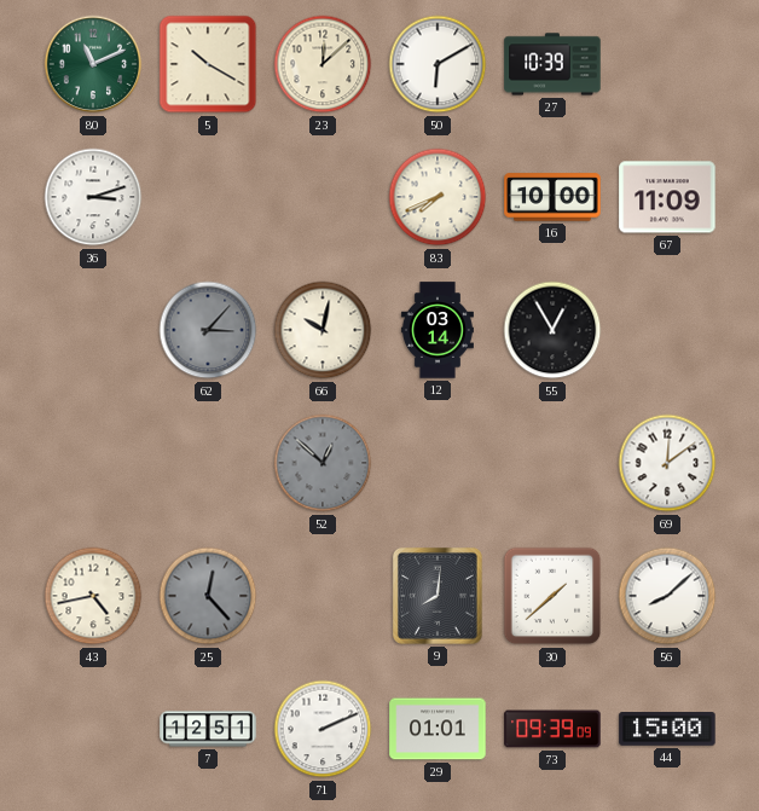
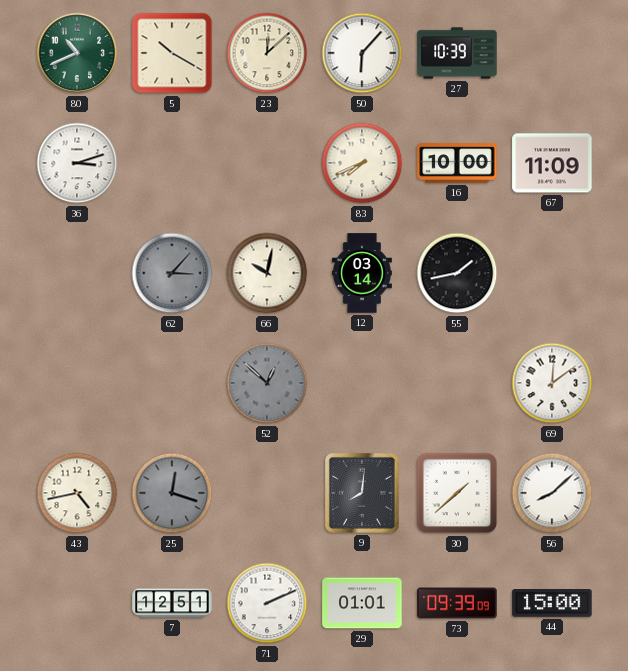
80: 11:11 -> 10:41 (77, 53)
50: 6:10 -> 6:07 (362, 53)
55: 12:55 -> 1:43 (457, 273)
25: 12:23 -> 12:18 (172, 493)
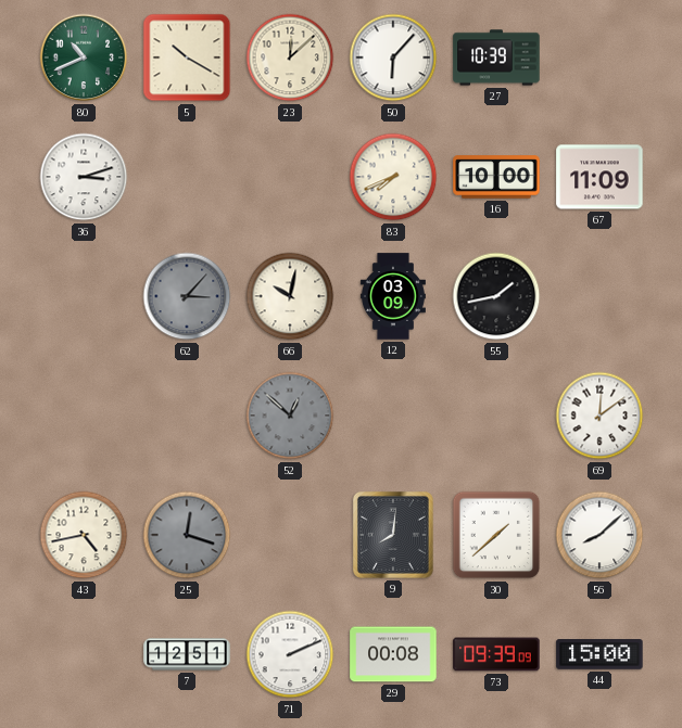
12: 03:14 -> 03:09 (393, 296)
29: 01:01 -> 00:08 (393, 654)
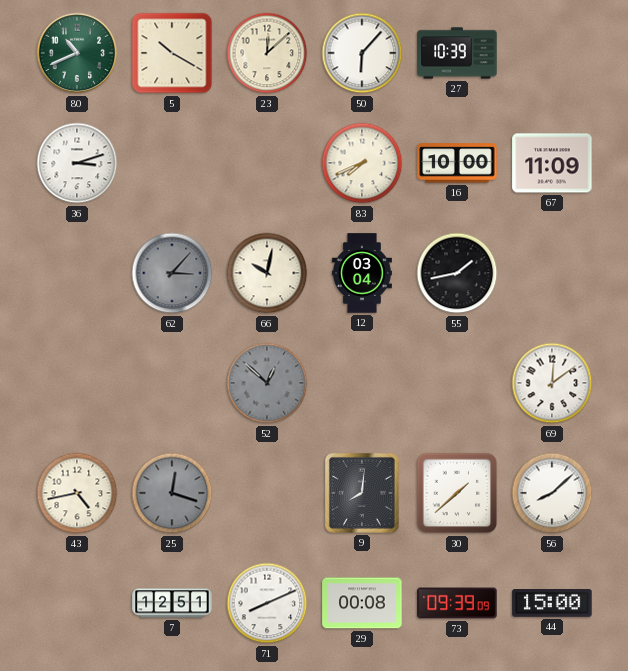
12: 03:09 -> 03:04 (362, 273)
71: 2:11 -> 8:11 (267, 603)
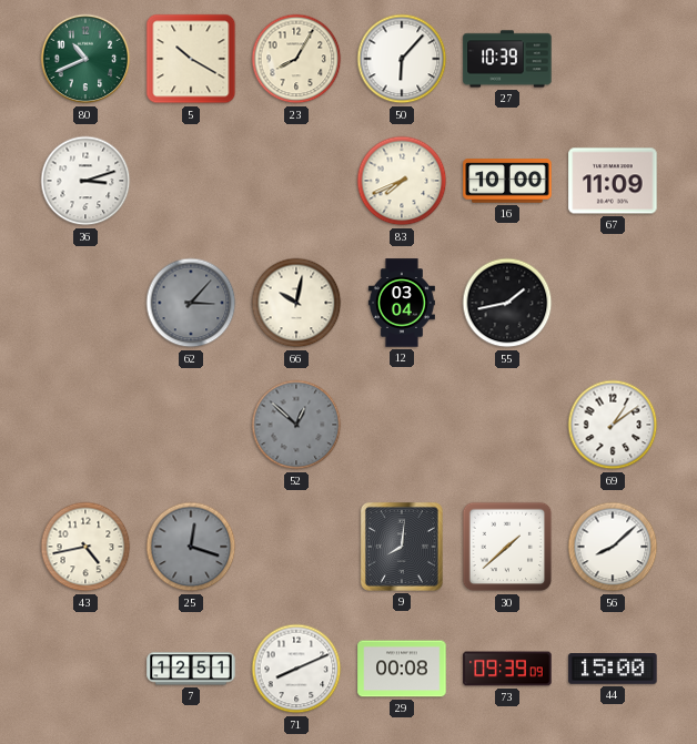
23: 12:08 -> 8:05 (296, 59)
69: 12:09 -> 1:09 (613, 425)
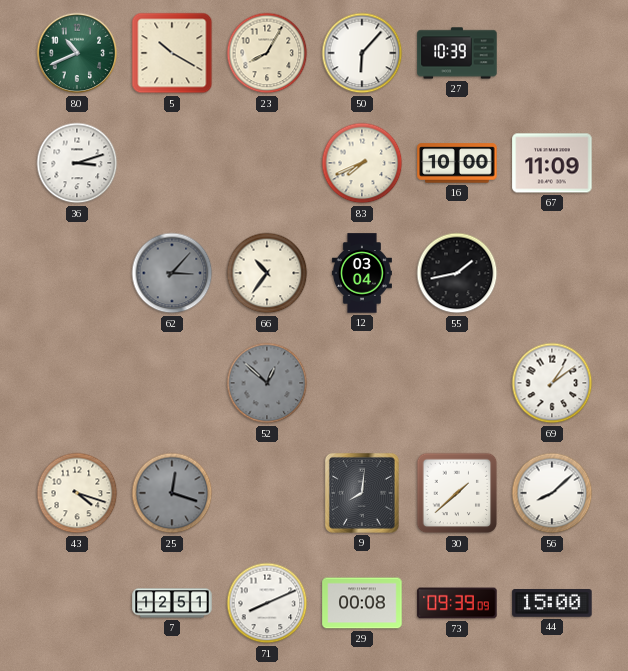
66: 10:02 -> 10:36 (267, 273)
43: 4:43 -> 4:18 (77, 493)
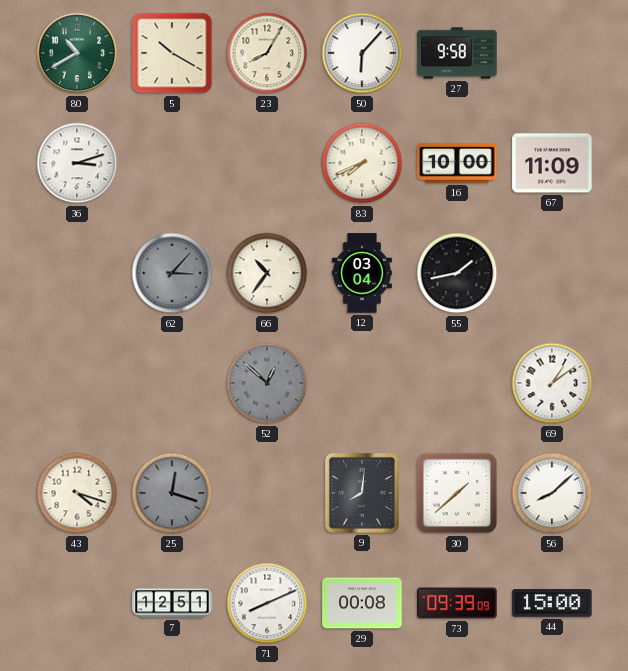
80: 10:41 -> 10:40 (77, 53)
27: 10:39 -> 9:58 (457, 53)
